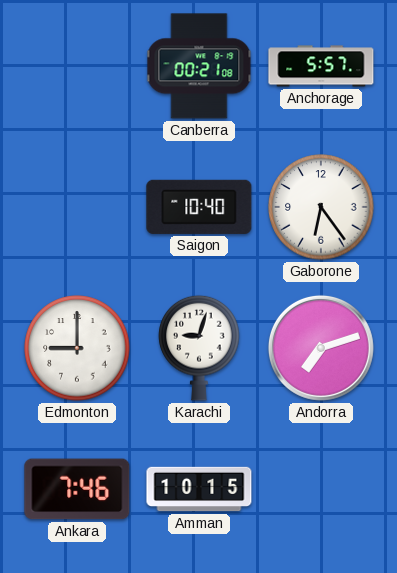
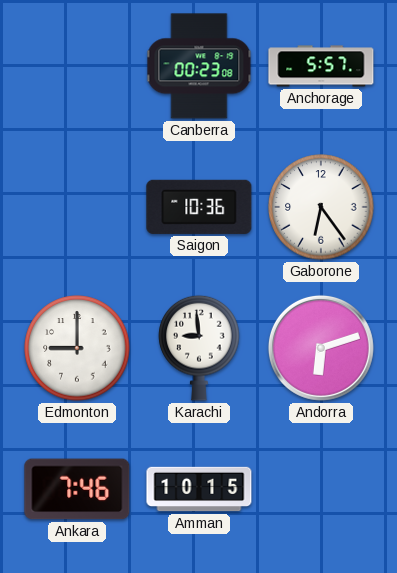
Canberra: 00:21 -> 00:23 (199, 66)
Saigon: 10:40 -> 10:36 (199, 207)
Karachi: 9:03 -> 8:59 (199, 348)
Andorra: 7:12 -> 6:12 (321, 348)
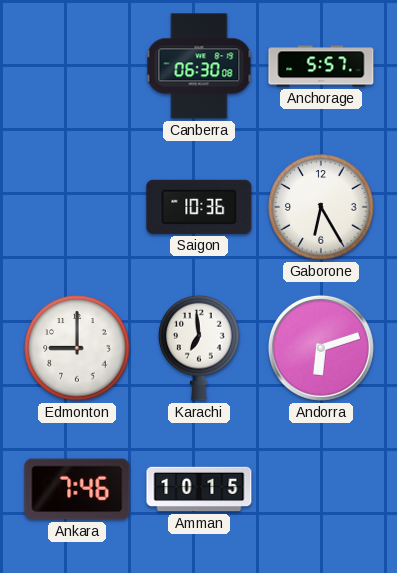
Canberra: 00:23 -> 06:30 (199, 66)
Gaborone: 6:24 -> 6:25 (321, 207)
Karachi: 8:59 -> 6:59 (199, 348)
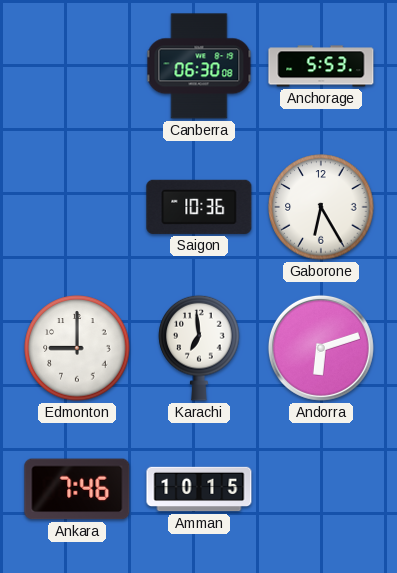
Anchorage: 5:57 -> 5:53 (321, 66)
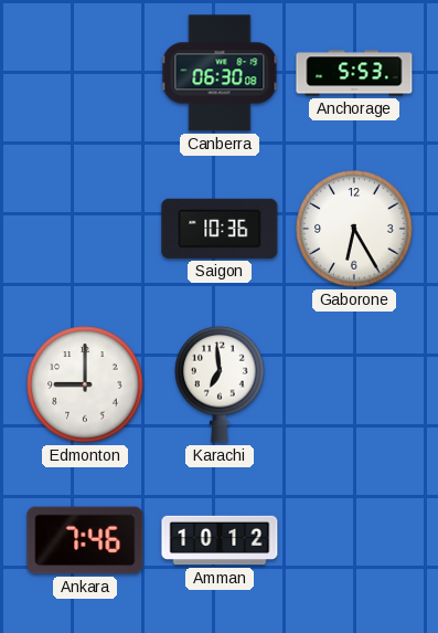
Andorra: 6:12 -> none (321, 348)
Amman: 10:15 -> 10:12 (220, 540)
